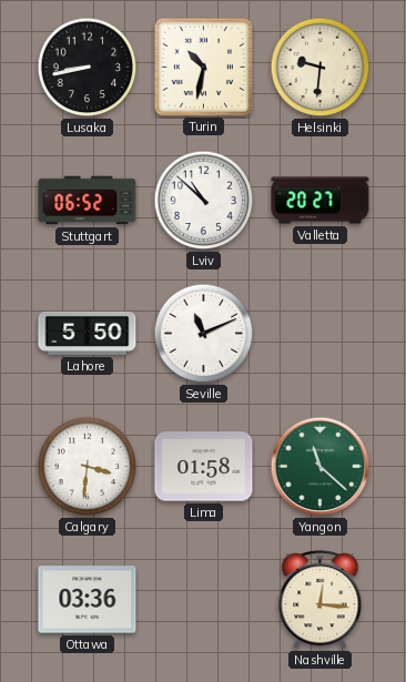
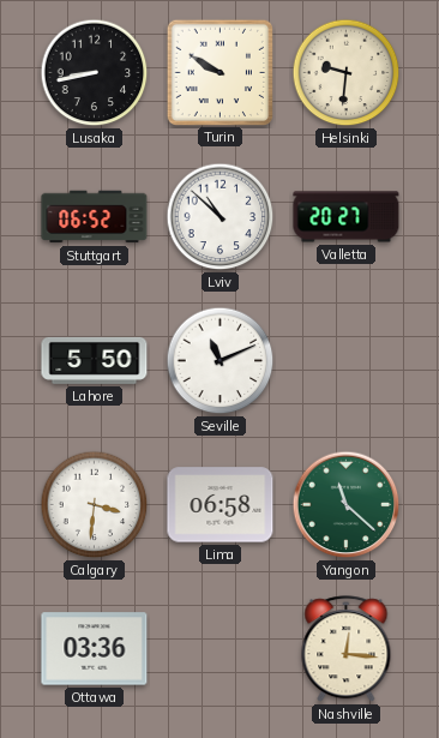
Turin: 10:32 -> 9:50 (220, 72)
Lima: 01:58 -> 06:58 (221, 505)
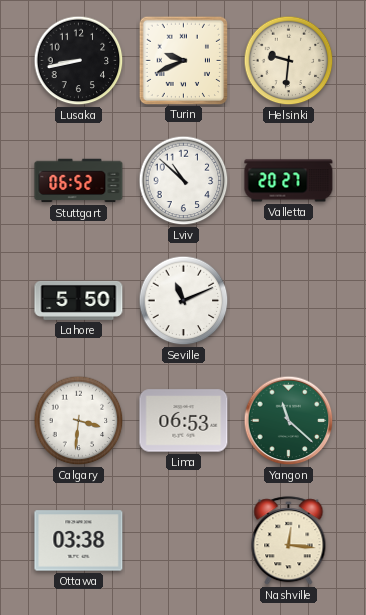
Turin: 9:50 -> 9:41 (183, 60)
Lima: 06:58 -> 06:53 (184, 421)
Ottawa: 03:36 -> 03:38 (79, 541)
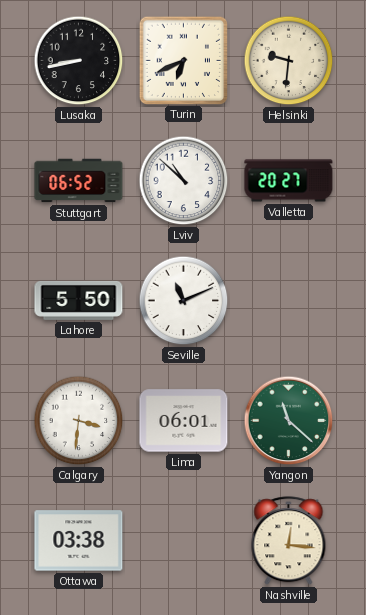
Turin: 9:41 -> 6:41 (183, 60)
Lima: 06:53 -> 06:01 (184, 421)
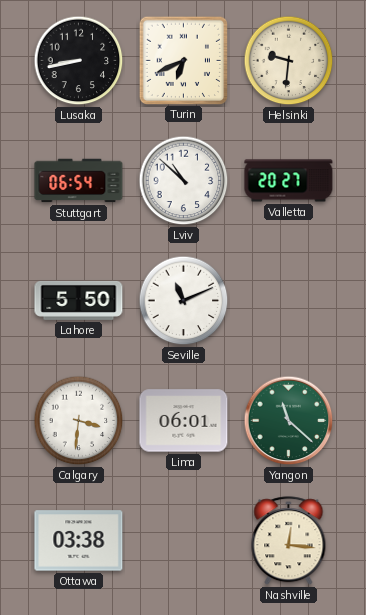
Stuttgart: 06:52 -> 06:54 (79, 181)
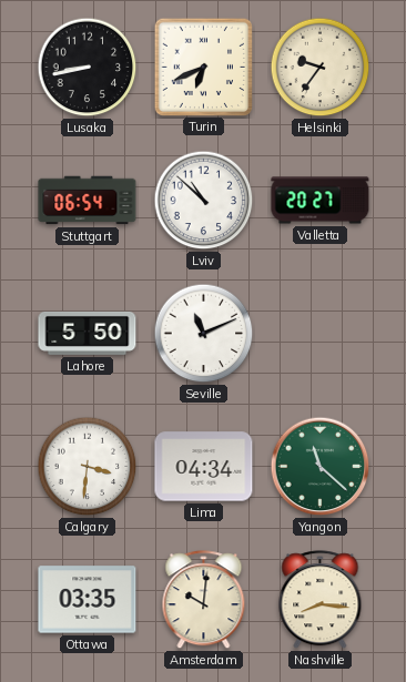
Helsinki: 9:31 -> 9:36 (321, 68)
Lima: 06:01 -> 04:34 (204, 467)
Ottawa: 03:38 -> 03:35 (88, 600)
Amsterdam: none -> 10:01 (204, 600)
Nashville: 12:16 -> 8:16 (321, 600)
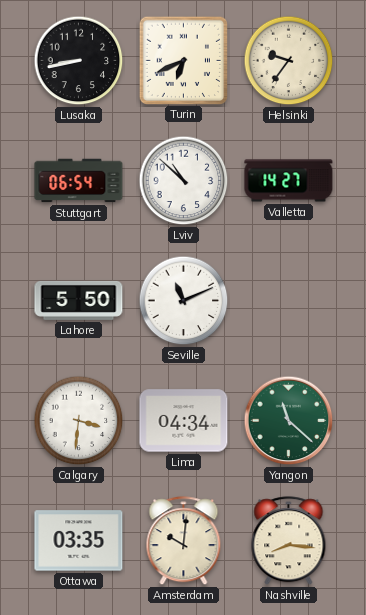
Valletta: 20:27 -> 14:27 (289, 181)
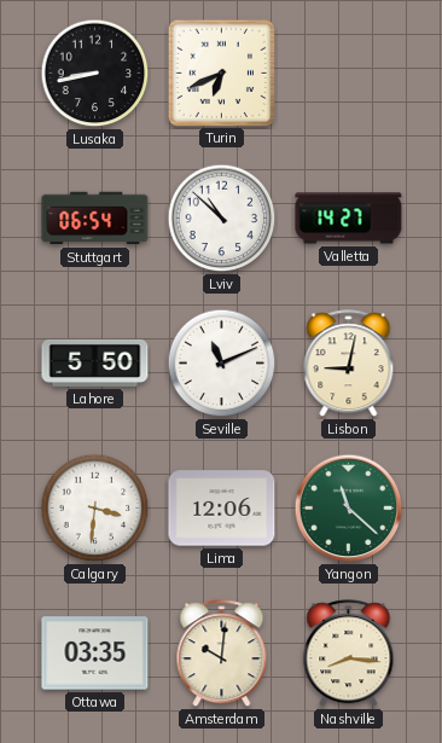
Helsinki: 9:36 -> none (289, 61)
Lisbon: none -> 9:02 (349, 364)
Lima: 04:34 -> 12:06 (222, 509)
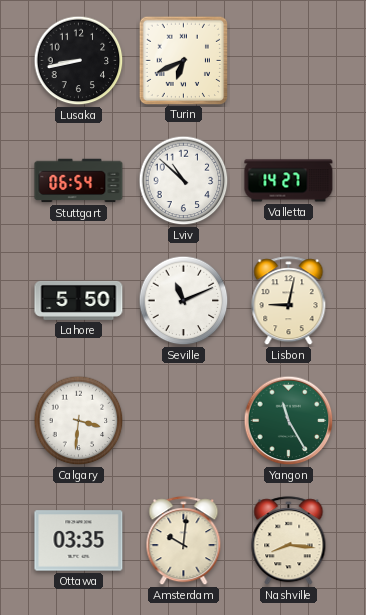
Lima: 12:06 -> none (222, 509)
Yangon: 11:22 -> 11:25 (289, 421)
